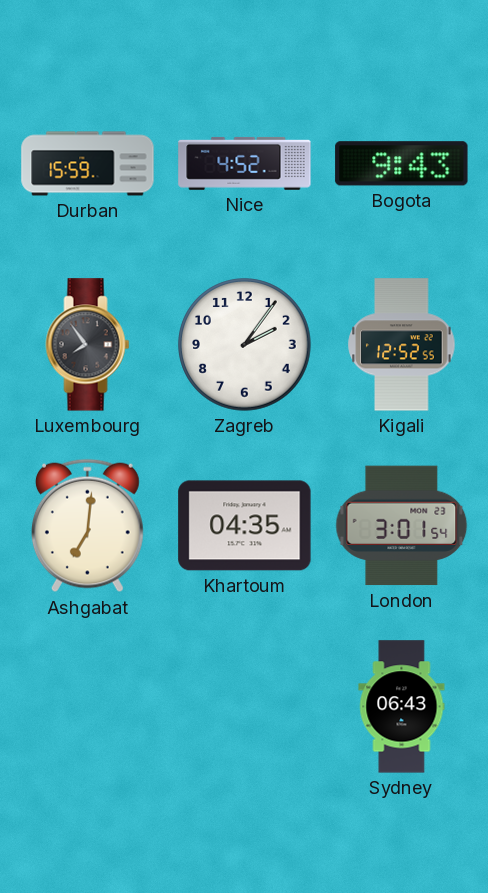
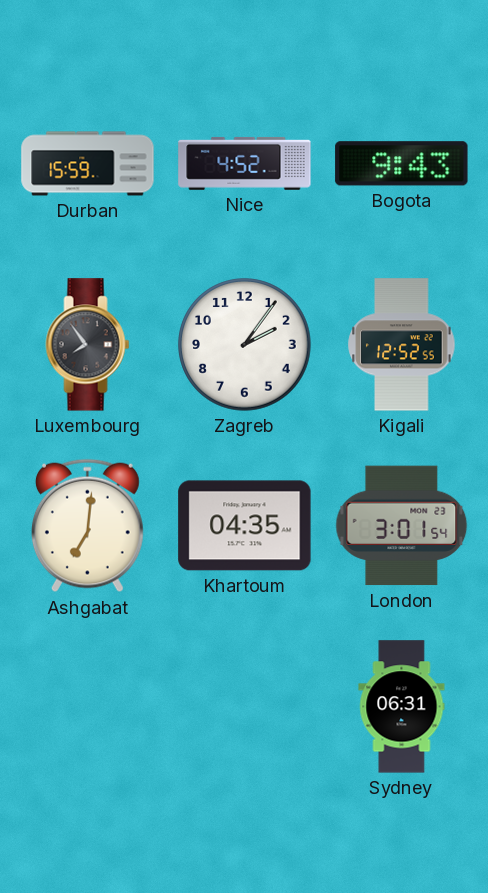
Sydney: 06:43 -> 06:31 (402, 707)
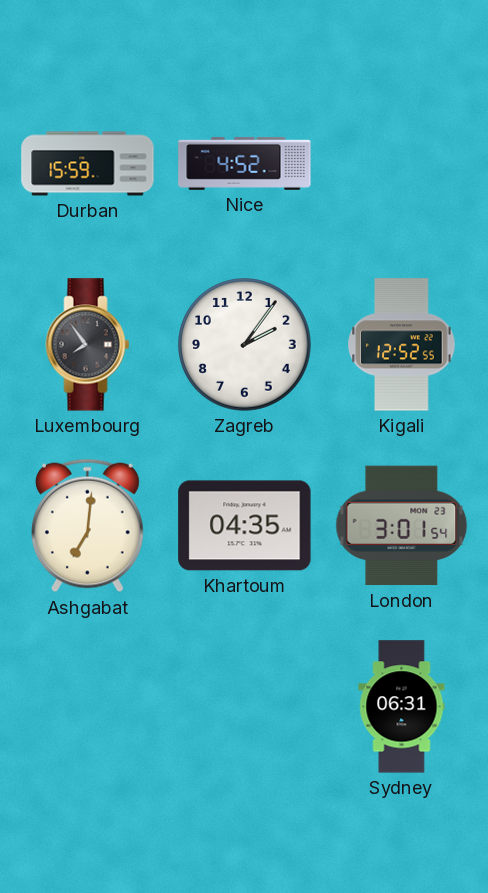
Bogota: 9:43 -> none (402, 164)
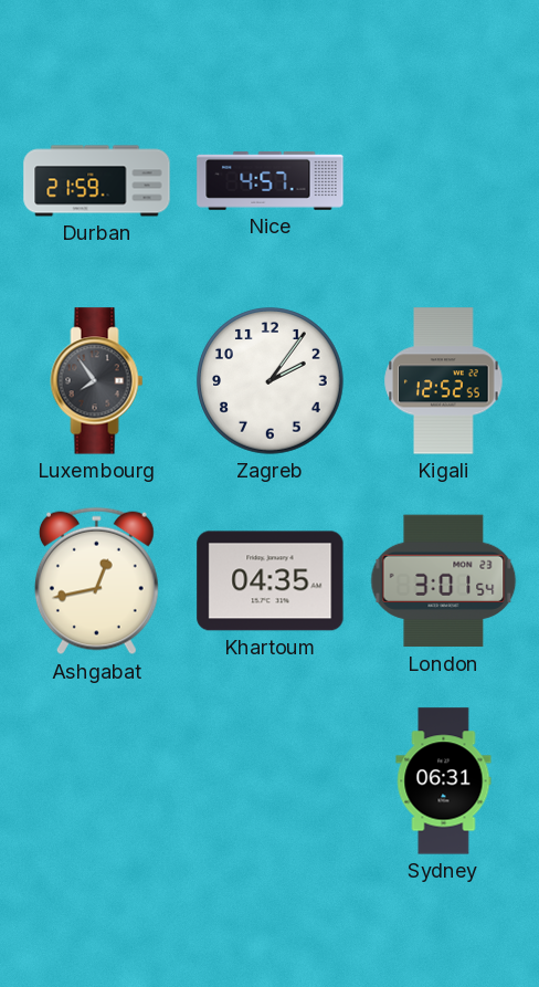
Durban: 15:59 -> 21:59 (97, 181)
Nice: 4:52 -> 4:57 (271, 180)
Ashgabat: 7:01 -> 12:43 (96, 581)
